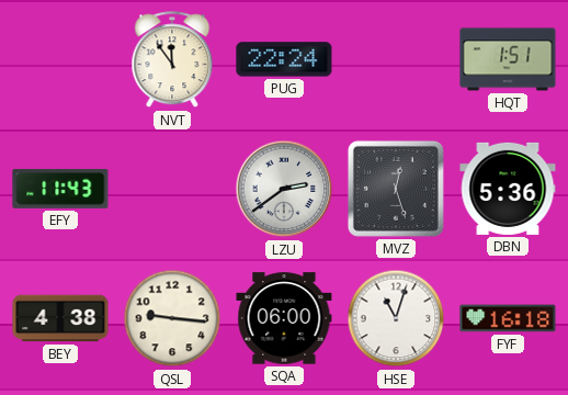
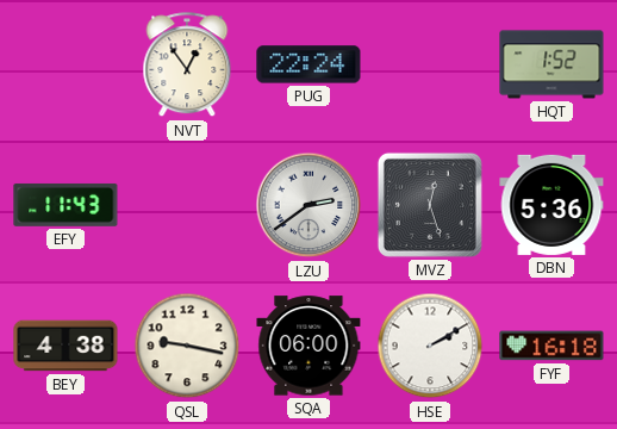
NVT: 11:54 -> 12:54 (187, 66)
HQT: 1:51 -> 1:52 (551, 64)
QSL: 9:16 -> 9:17 (187, 346)
HSE: 11:03 -> 2:10 (430, 346)
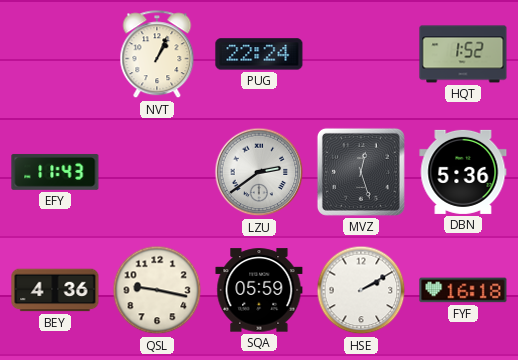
NVT: 12:54 -> 1:04 (157, 55)
BEY: 4:38 -> 4:36 (55, 290)
SQA: 06:00 -> 05:59 (259, 290)
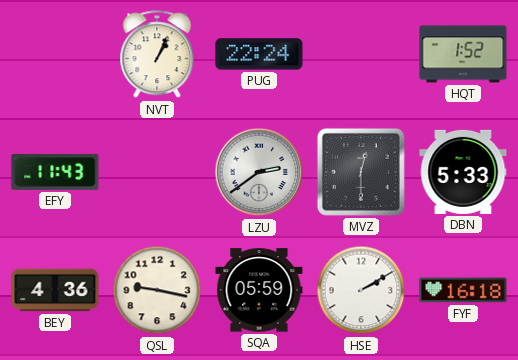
MVZ: 12:27 -> 12:30 (361, 172)
DBN: 5:36 -> 5:33 (463, 172)
